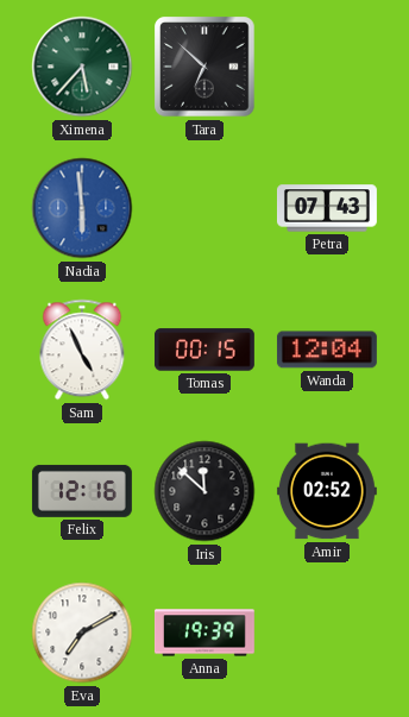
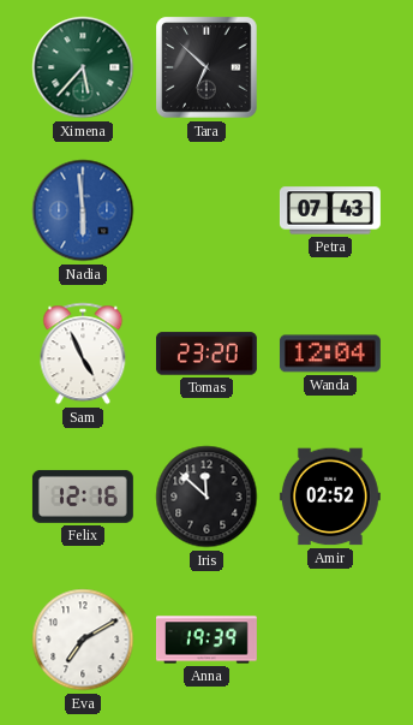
Tomas: 00:15 -> 23:20 (206, 353)
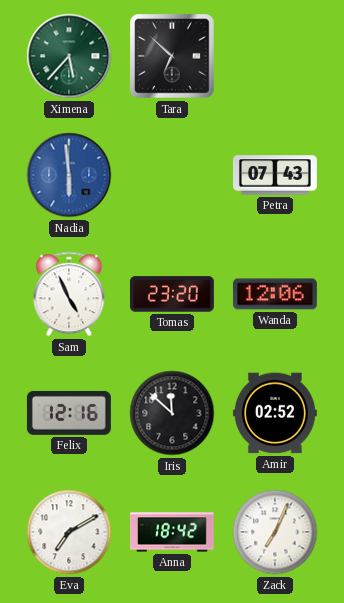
Wanda: 12:04 -> 12:06 (275, 294)
Anna: 19:39 -> 18:42 (172, 532)
Zack: none -> 7:04 (275, 532)
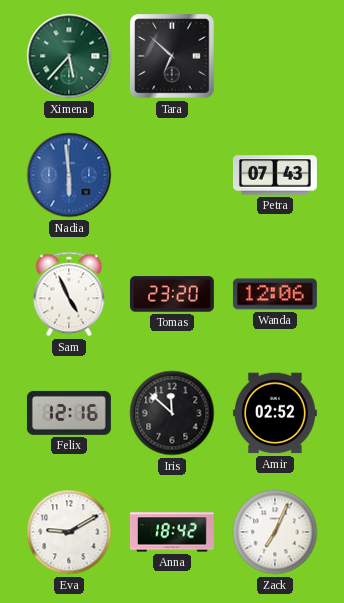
Eva: 7:10 -> 9:10 (69, 532)
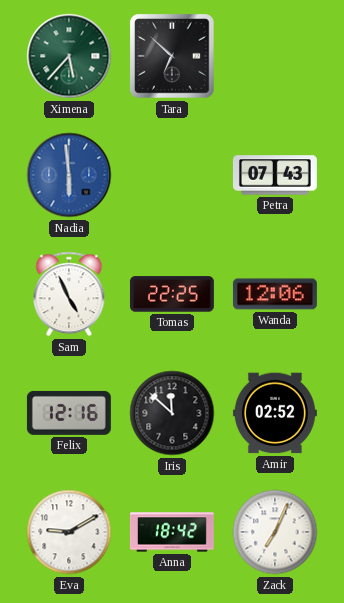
Tomas: 23:20 -> 22:25 (172, 294)
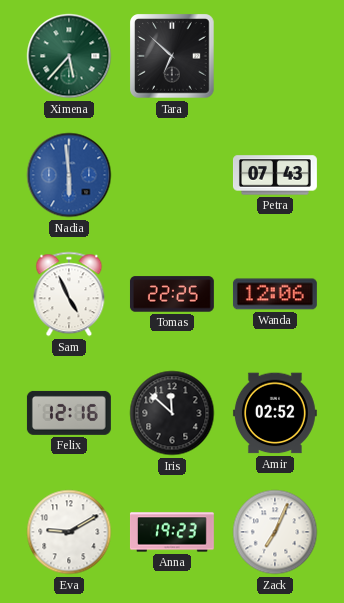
Anna: 18:42 -> 19:23 (172, 532)
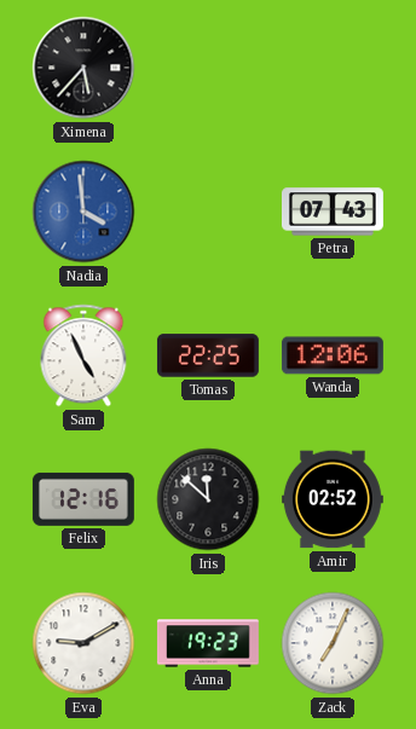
Ximena dial: green -> black (83, 68)
Tara: 6:52 -> none (172, 56)
Nadia: 5:59 -> 3:59 (83, 212)
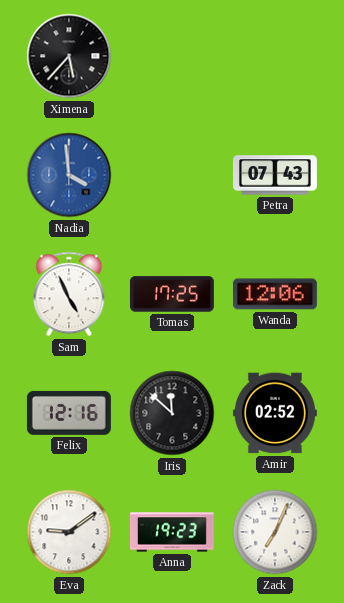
Tomas: 22:25 -> 17:25 (172, 294)
Eva: 9:10 -> 9:09 (69, 532)
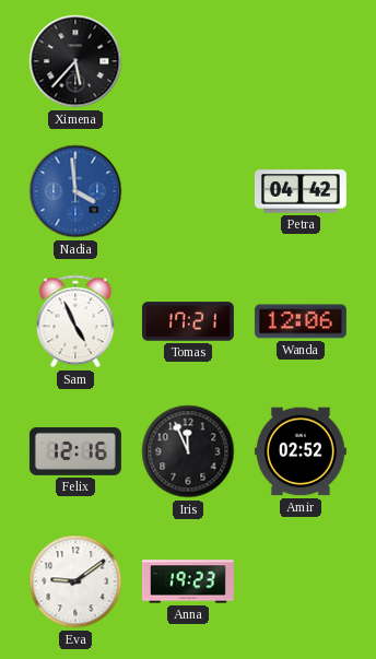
Petra: 07:43 -> 04:42 (301, 191)
Tomas: 17:25 -> 17:21 (188, 321)
Iris: 11:52 -> 11:56 (188, 451)
Zack: 7:04 -> none (275, 532)
